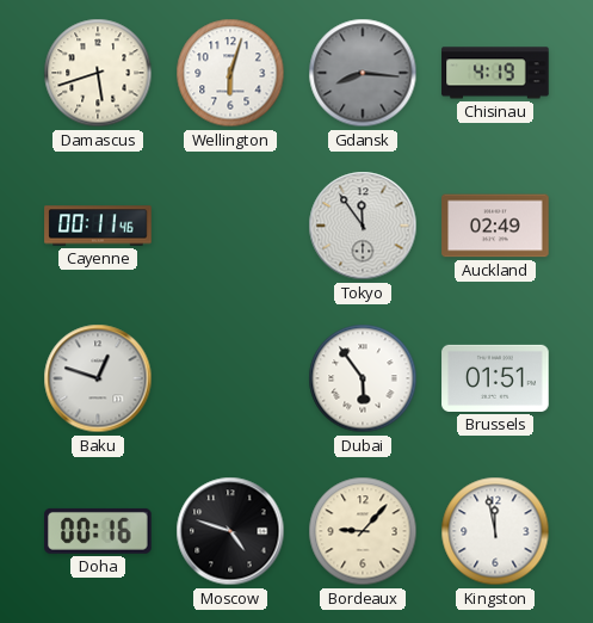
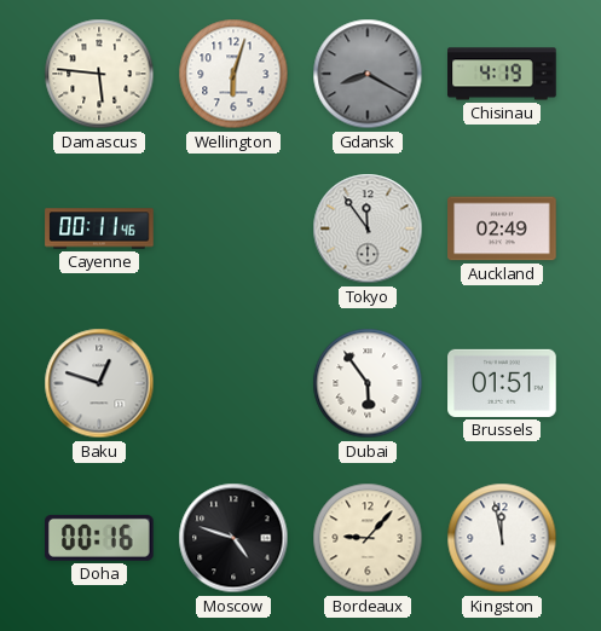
Damascus: 5:42 -> 5:46 (99, 74)
Gdansk: 8:16 -> 8:20 (368, 74)
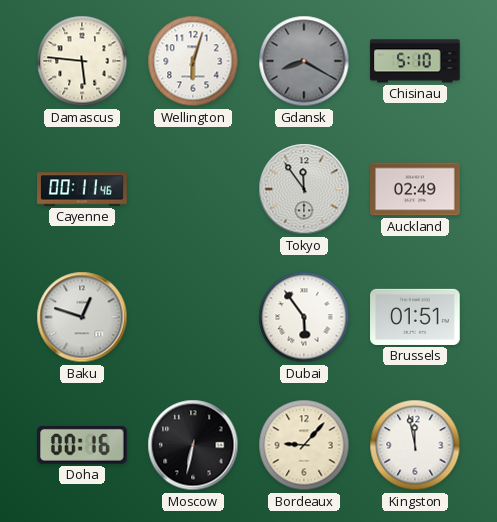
Chisinau: 4:19 -> 5:10 (415, 61)
Moscow: 4:48 -> 6:32 (193, 445)
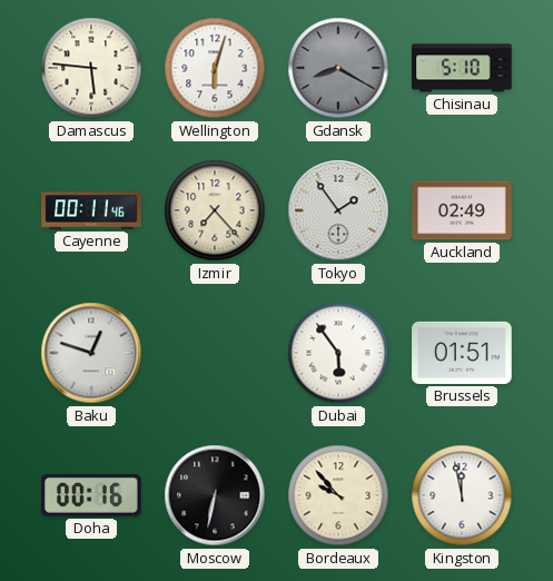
Izmir: none -> 7:23 (215, 210)
Tokyo: 11:54 -> 1:54 (338, 210)
Bordeaux: 9:07 -> 9:53 (338, 495)
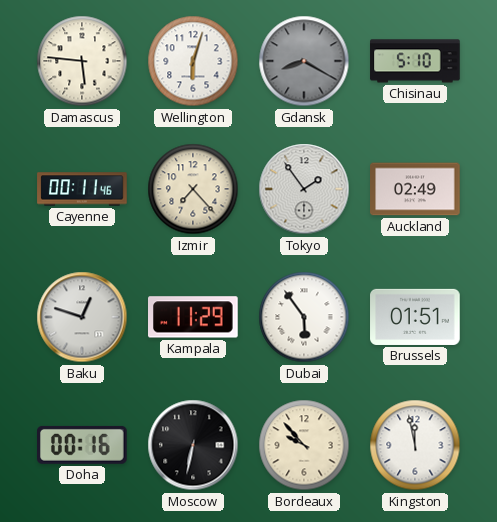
Kampala: none -> 11:29 (194, 317)
